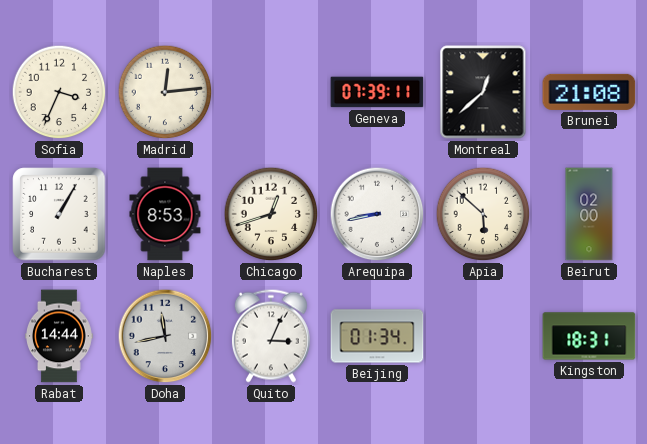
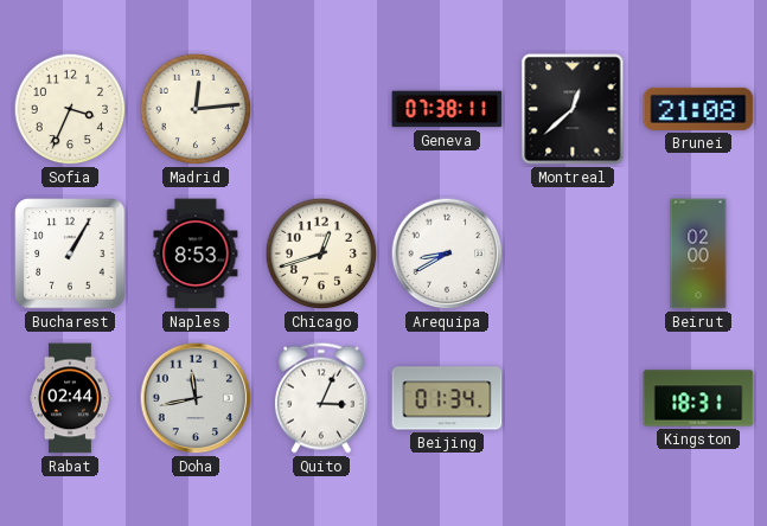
Geneva: 07:39 -> 07:38 (447, 109)
Arequipa: 8:43 -> 8:40 (447, 254)
Apia: 5:52 -> none (483, 214)
Rabat: 14:44 -> 02:44 (71, 398)
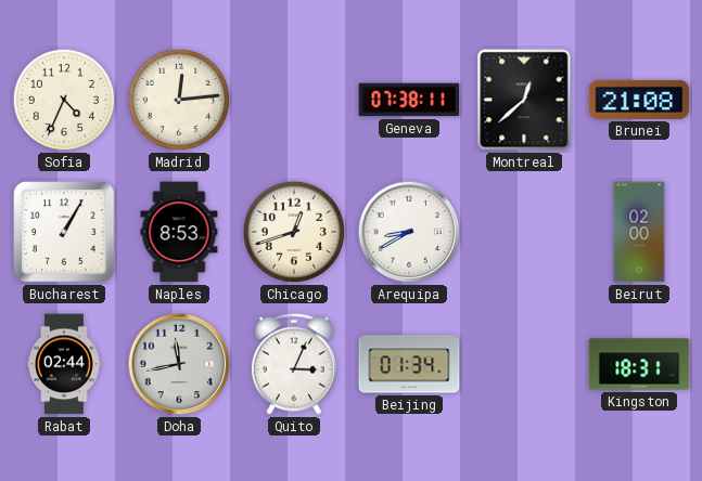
Sofia: 3:34 -> 4:34 (64, 100)
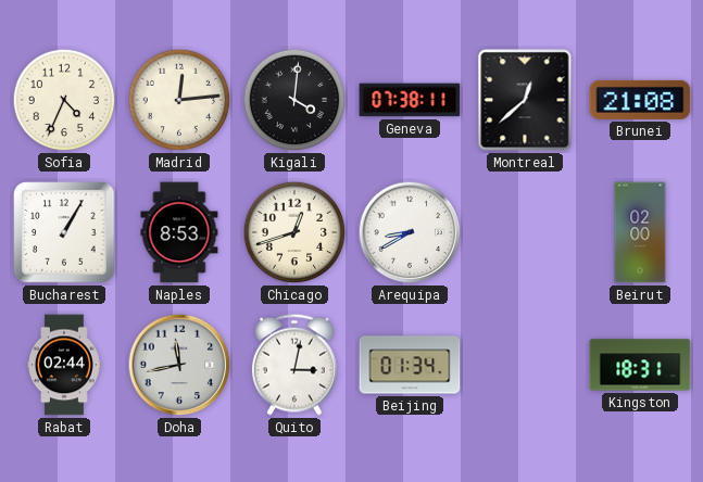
Kigali: none -> 4:01 (294, 100)
Quito: 3:04 -> 3:02 (294, 365)
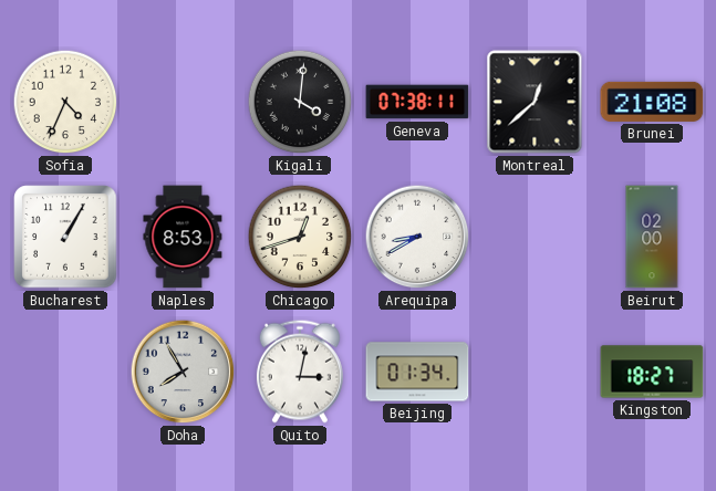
Madrid: 12:14 -> none (179, 100)
Rabat: 02:44 -> none (65, 365)
Doha: 11:43 -> 7:55 (183, 372)
Kingston: 18:31 -> 18:27 (652, 372)
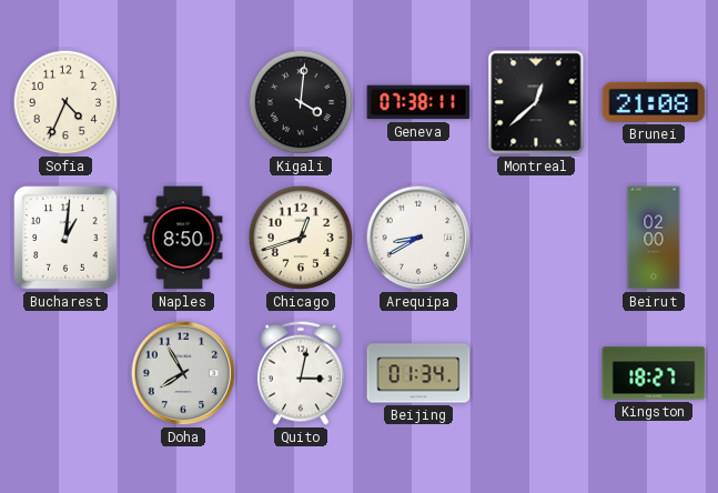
Bucharest: 1:05 -> 1:01 (65, 238)
Naples: 8:53 -> 8:50 (183, 238)
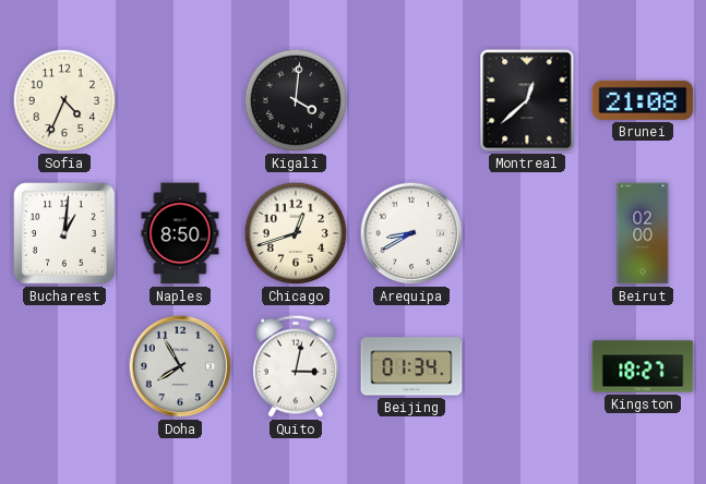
Geneva: 07:38 -> none (418, 102)
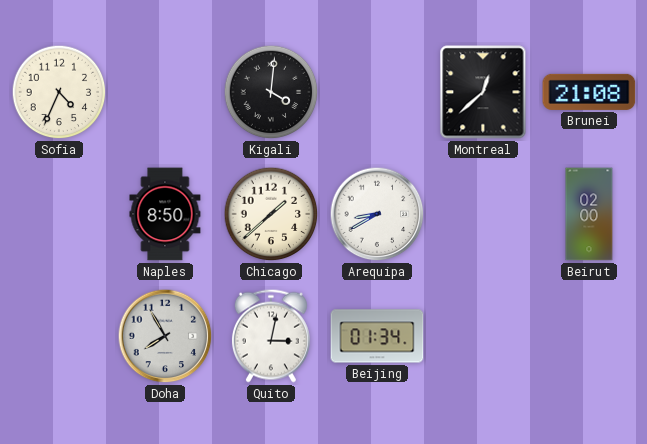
Bucharest: 1:01 -> none (64, 233)
Chicago: 12:42 -> 1:38 (271, 214)
Kingston: 18:27 -> none (643, 366)
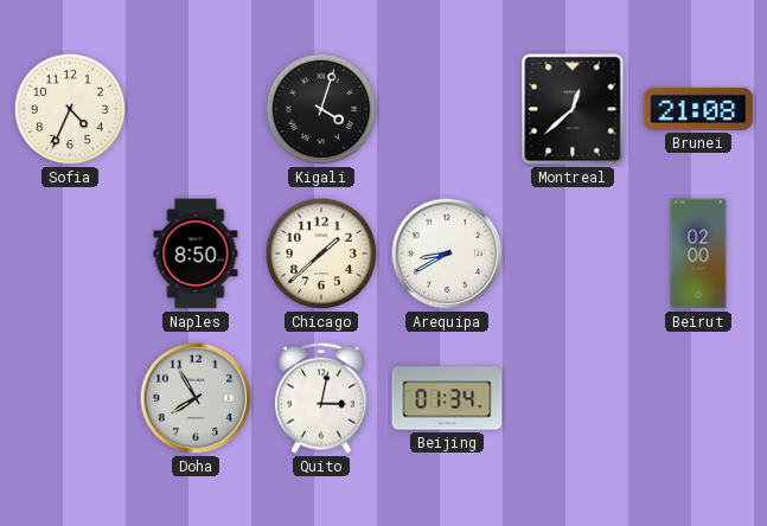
Kigali: 4:01 -> 4:03 (321, 109)
